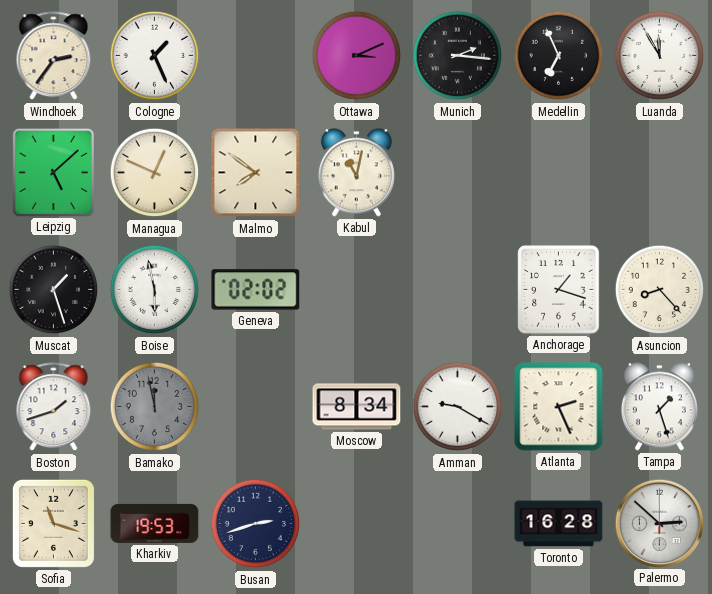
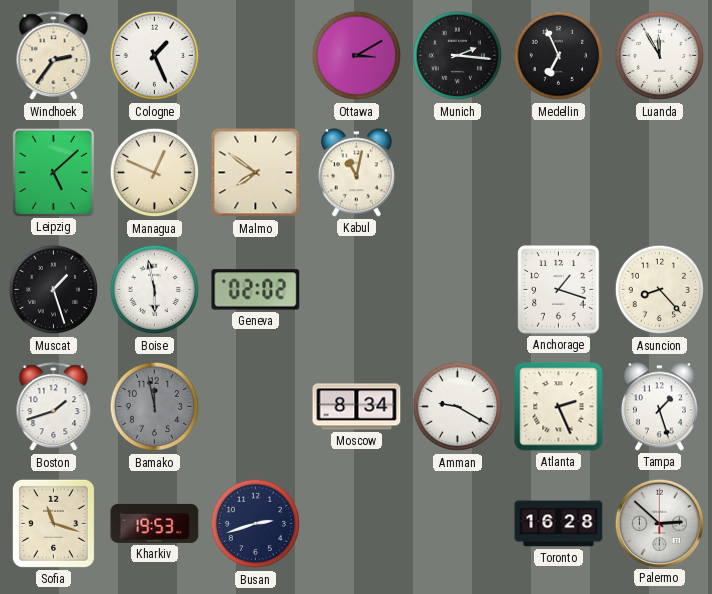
Ottawa: 3:11 -> 3:10 (357, 56)
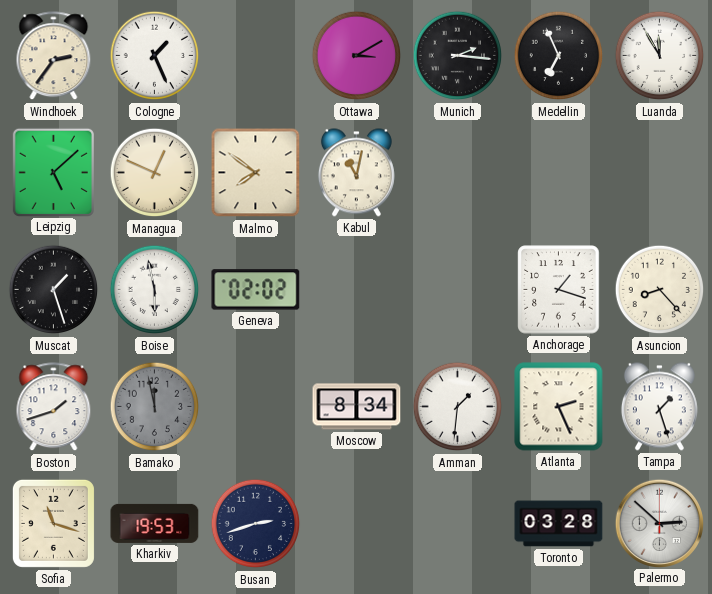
Amman: 9:20 -> 1:31 (458, 407)
Toronto: 16:28 -> 03:28 (559, 524)
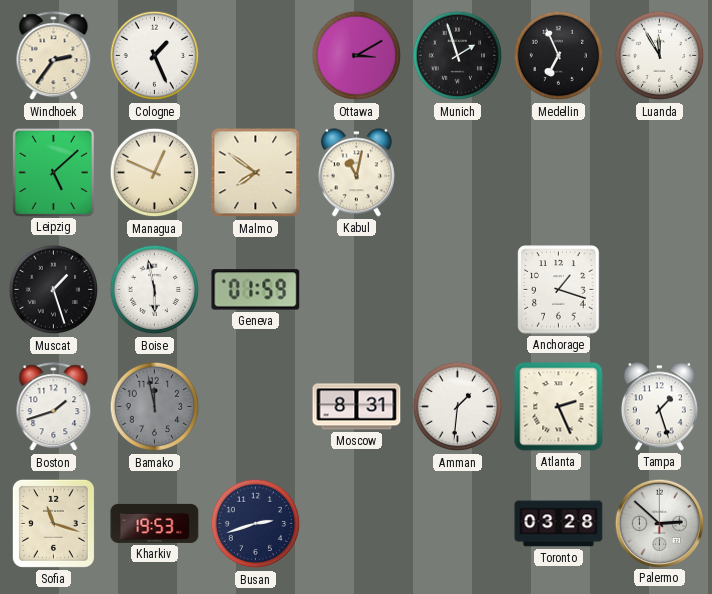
Munich: 2:16 -> 1:57 (458, 56)
Geneva: 02:02 -> 01:59 (256, 290)
Asuncion: 8:23 -> none (660, 290)
Moscow: 8:34 -> 8:31 (357, 407)
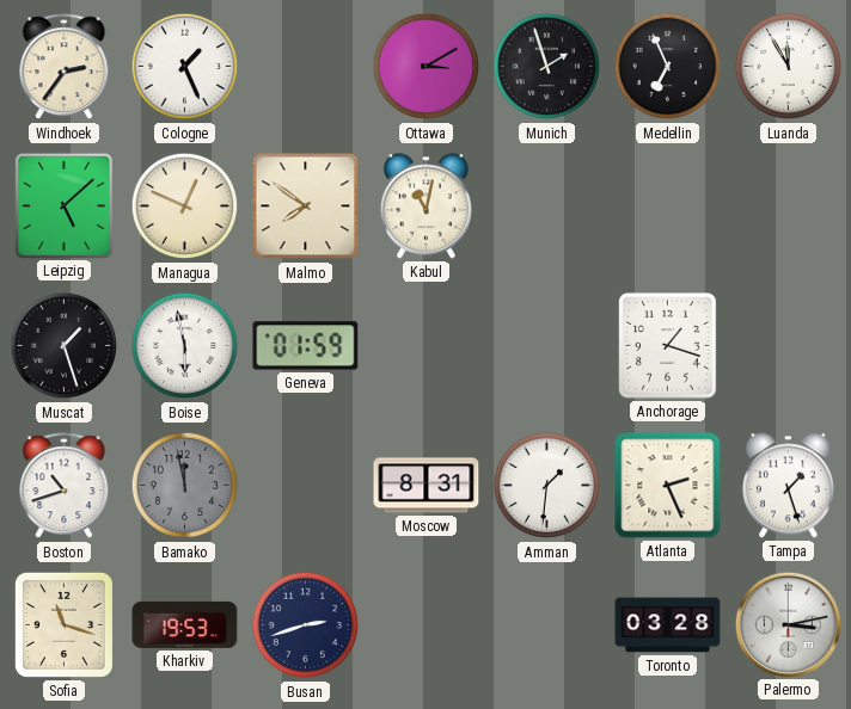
Boston: 1:42 -> 10:42 (65, 486)
Palermo: 2:52 -> 3:13 (788, 624)
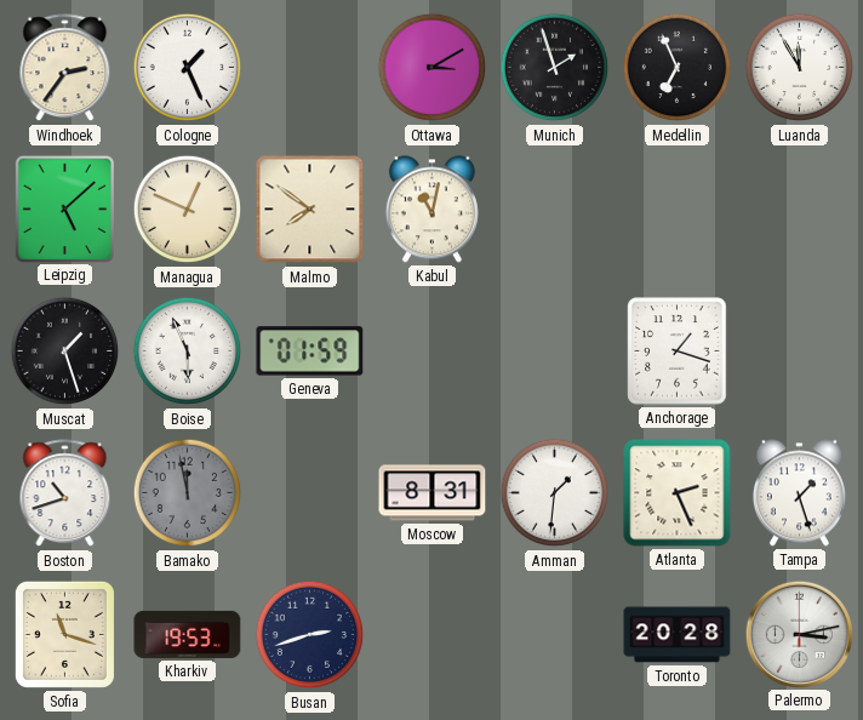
Boise: 5:58 -> 5:56 (188, 352)
Toronto: 03:28 -> 20:28 (678, 635)
